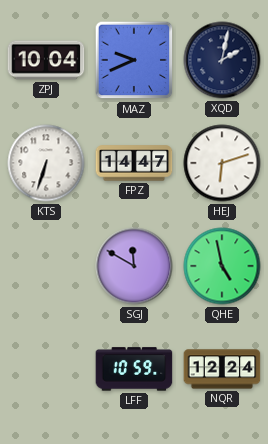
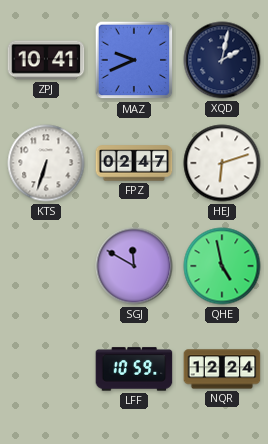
ZPJ: 10:04 -> 10:41 (46, 60)
FPZ: 14:47 -> 02:47 (134, 163)
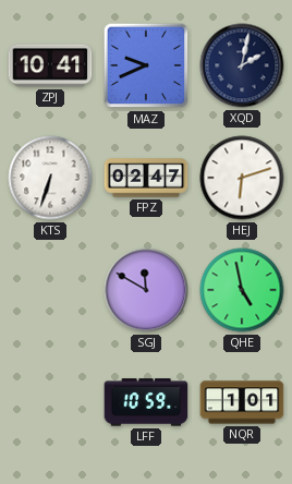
NQR: 12:24 -> 1:01 (242, 402)
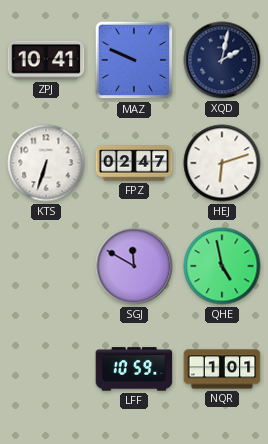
MAZ: 9:41 -> 9:49 (134, 60)
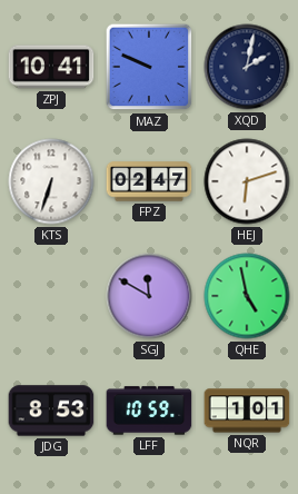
JDG: none -> 8:53 (51, 411)
